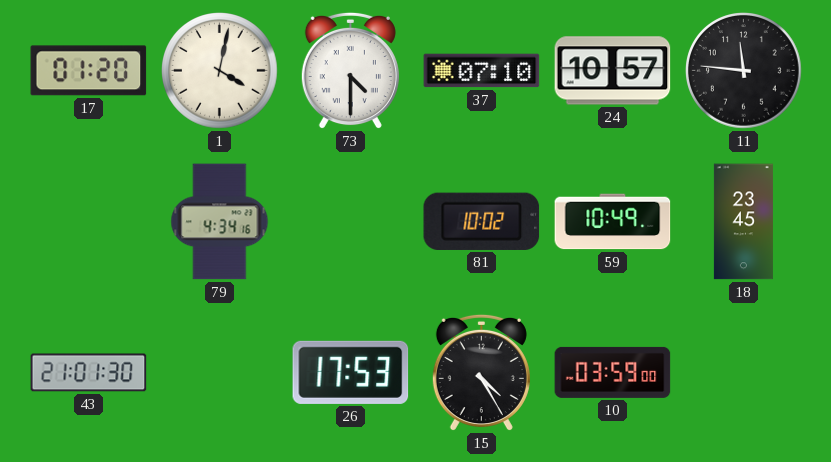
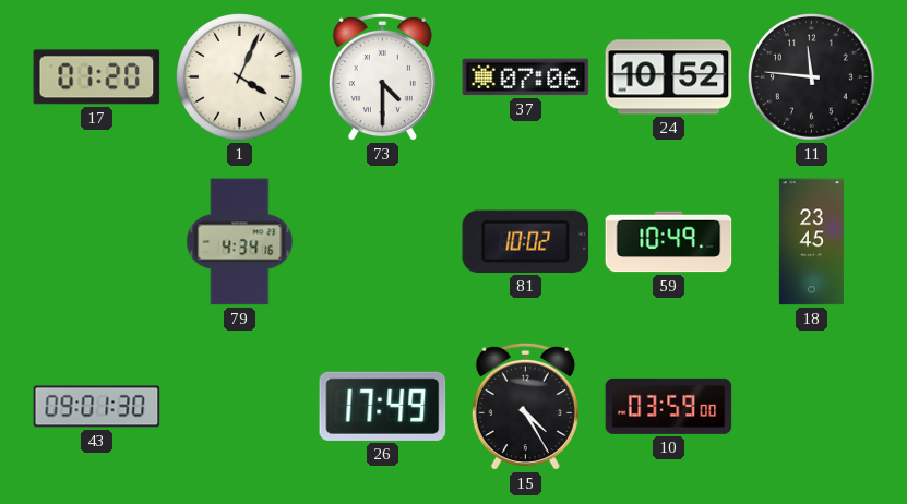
1: 4:02 -> 4:04 (240, 77)
37: 07:10 -> 07:06 (526, 77)
24: 10:57 -> 10:52 (669, 77)
43: 21:01 -> 09:01 (97, 407)
26: 17:53 -> 17:49 (383, 406)
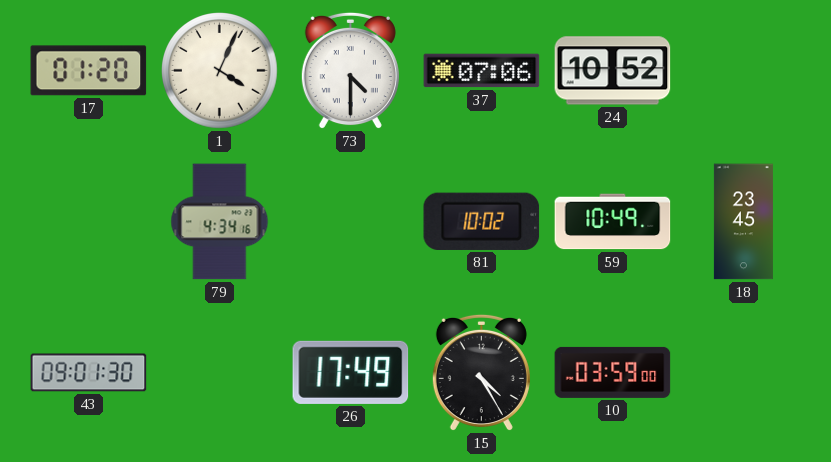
11: 11:46 -> none (812, 77)
